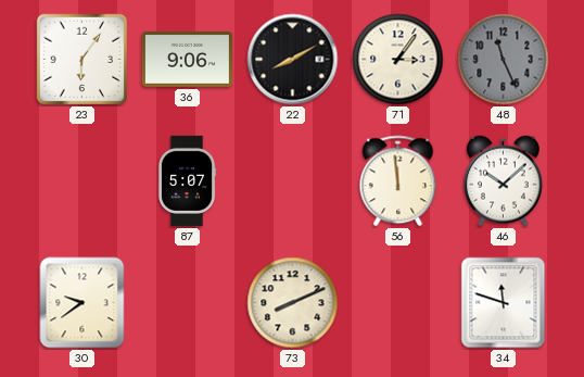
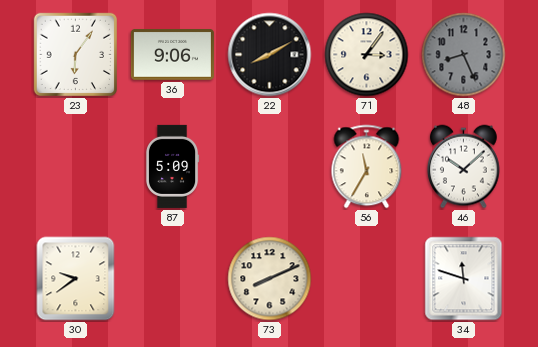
48: 11:26 -> 8:26 (464, 55)
87: 5:07 -> 5:09 (172, 166)
56: 11:59 -> 11:35 (367, 167)
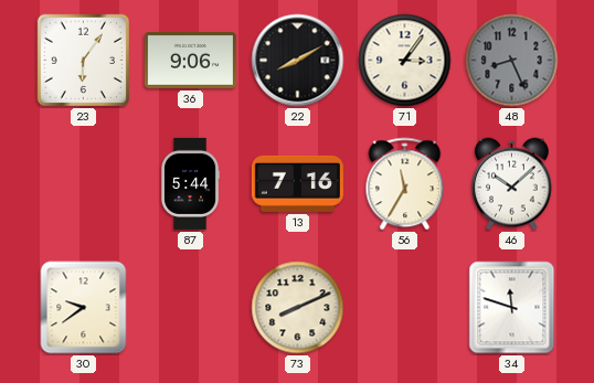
87: 5:09 -> 5:44 (190, 183)
13: none -> 7:16 (297, 183)
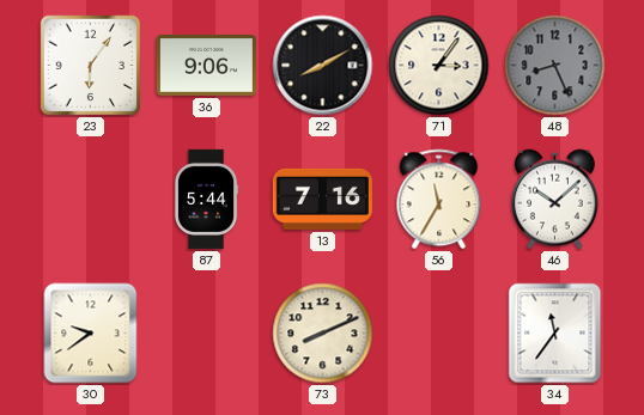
34: 11:48 -> 11:36 (555, 334)
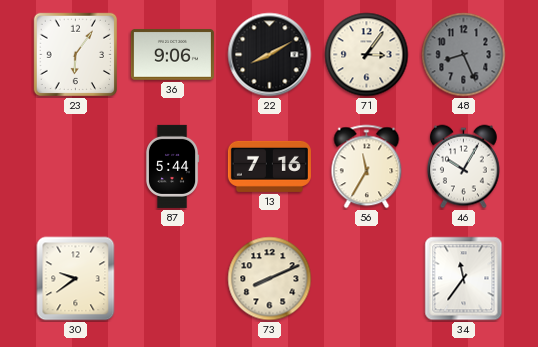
46: 10:08 -> 10:05 (463, 167)
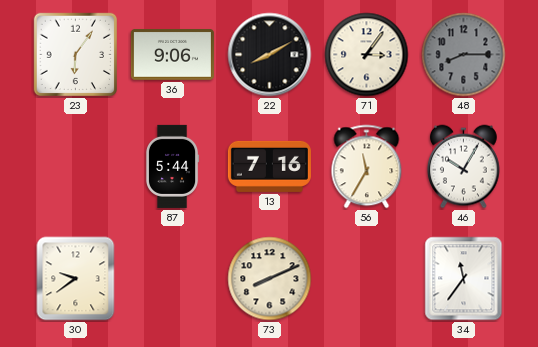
48: 8:26 -> 8:15 (464, 55)
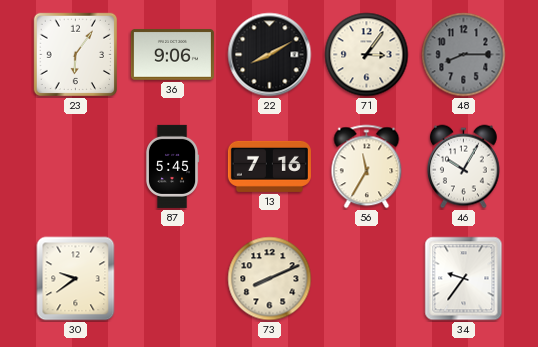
87: 5:44 -> 5:45 (172, 166)
34: 11:36 -> 9:36 (464, 279)
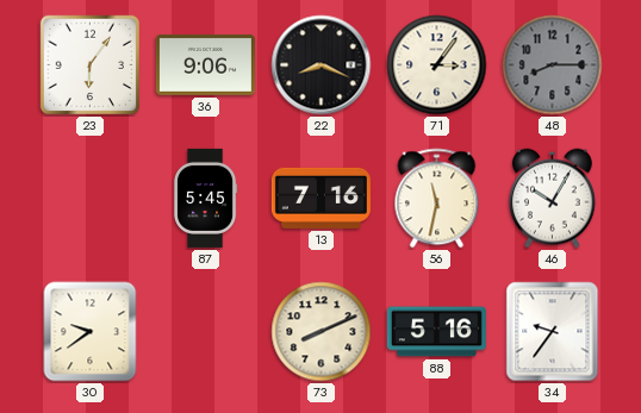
22: 8:10 -> 8:19 (322, 65)
56: 11:35 -> 11:32 (437, 199)
88: none -> 5:16 (436, 332)
